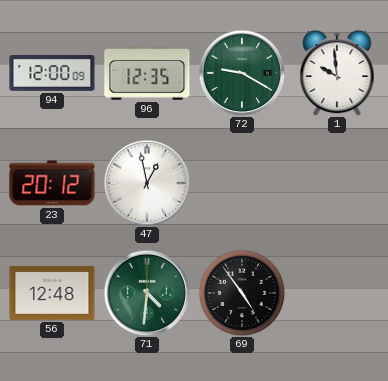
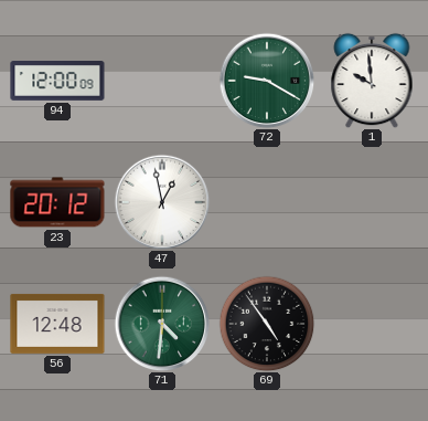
96: 12:35 -> none (147, 73)
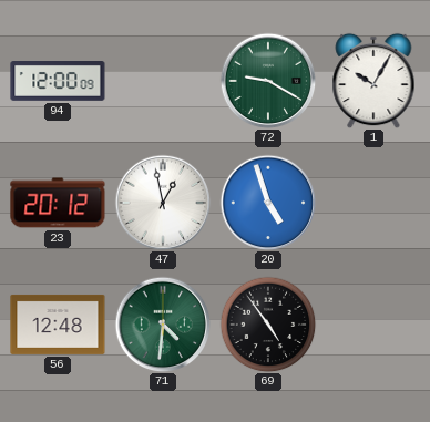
1: 9:59 -> 10:05 (373, 81)
20: none -> 4:57 (268, 203)
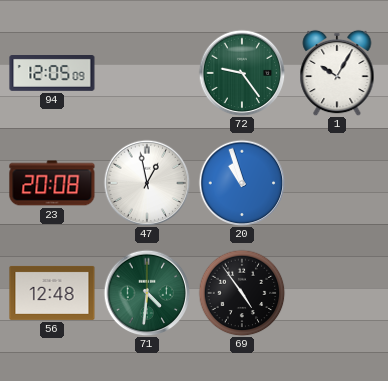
94: 12:00 -> 12:05 (52, 74)
72: 9:20 -> 9:24 (242, 73)
23: 20:12 -> 20:08 (52, 183)
20: 4:57 -> 10:57 (242, 183)
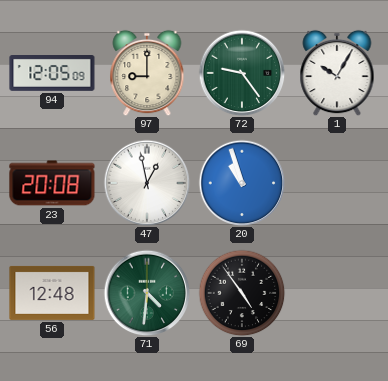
97: none -> 9:00 (147, 73)
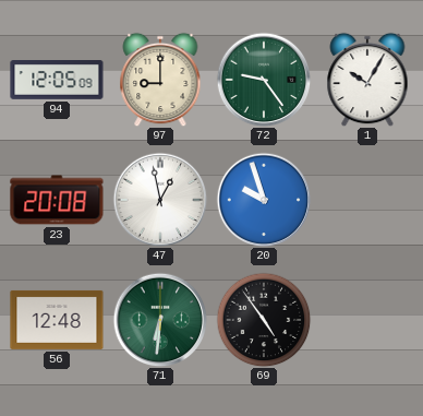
20: 10:57 -> 9:57 (264, 200)
71: 4:31 -> 6:31 (160, 320)
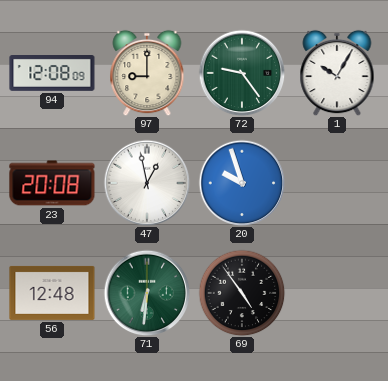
94: 12:05 -> 12:08 (52, 74)
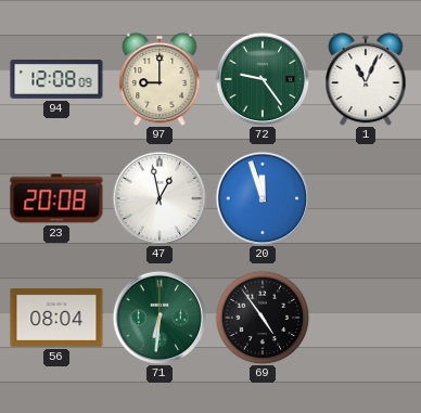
1: 10:05 -> 11:04 (366, 79)
20: 9:57 -> 11:57 (263, 198)
56: 12:48 -> 08:04 (56, 318)
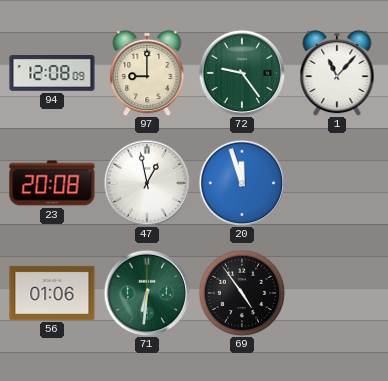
1: 11:04 -> 11:07 (337, 73)
56: 08:04 -> 01:06 (52, 293)
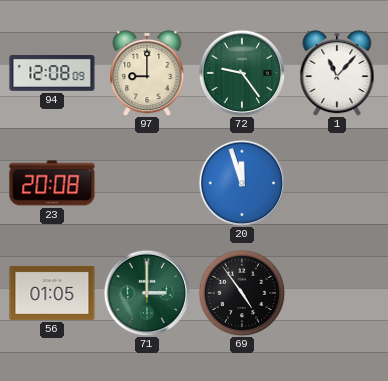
47: 12:58 -> none (147, 183)
56: 01:06 -> 01:05 (52, 293)
71: 6:31 -> 3:00 (147, 293)
